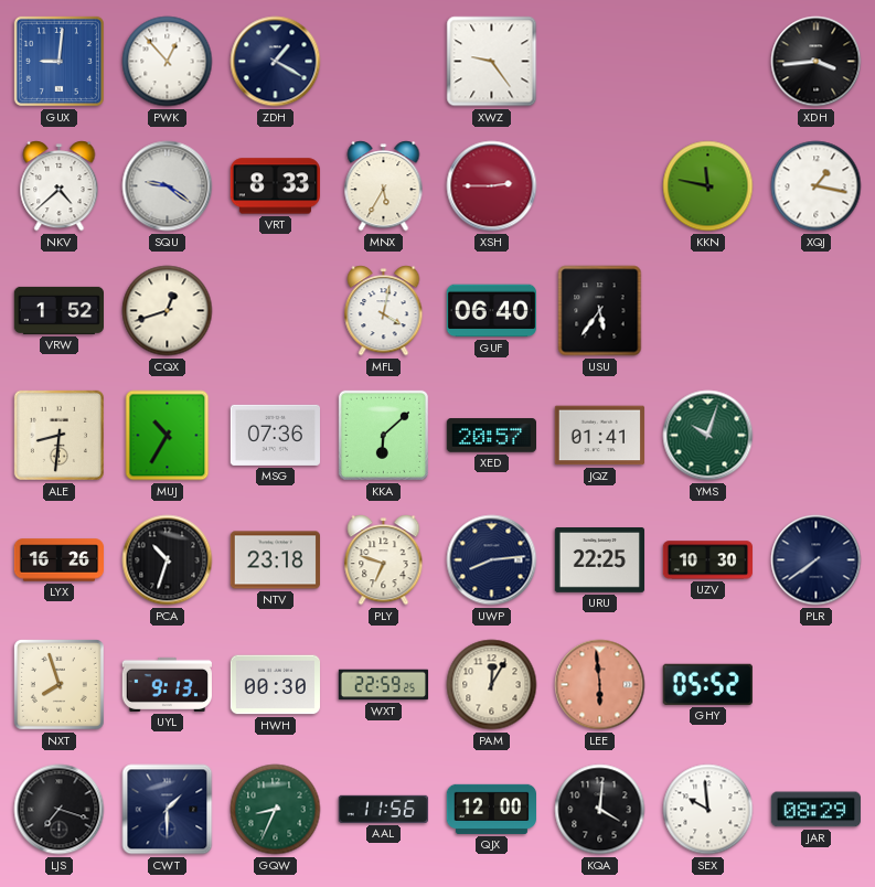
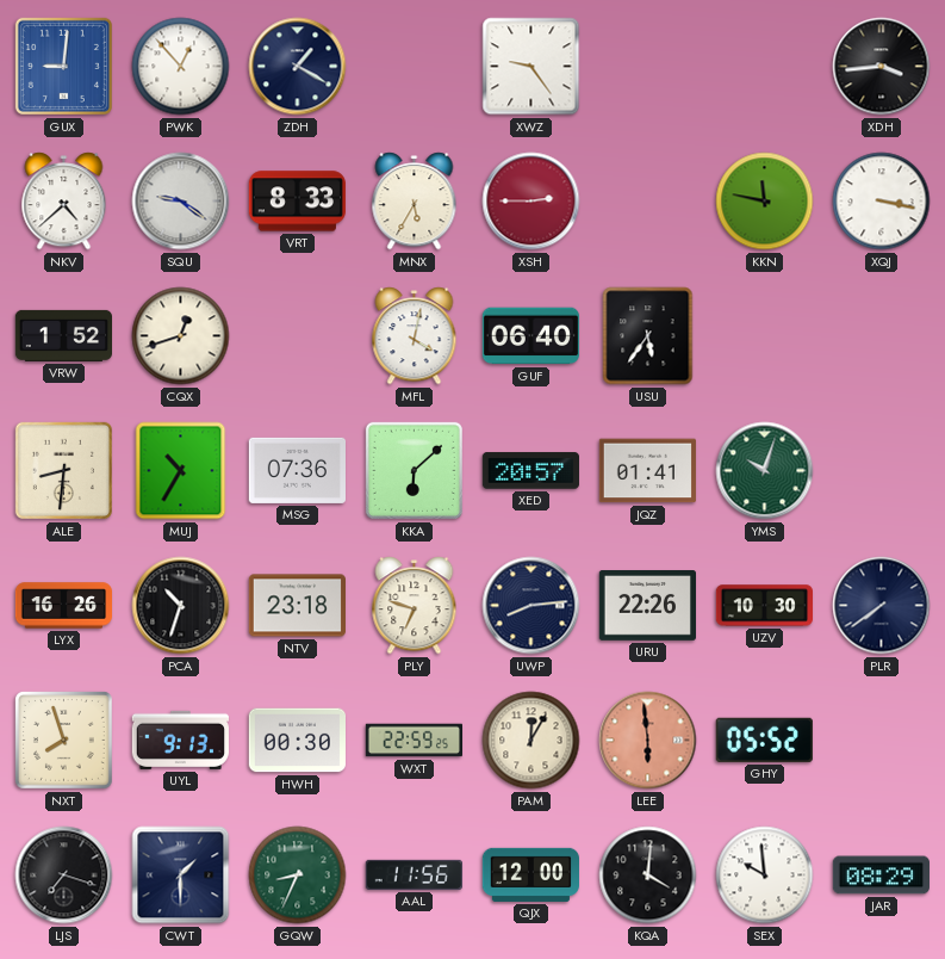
XQJ: 1:17 -> 3:17 (882, 202)
URU: 22:25 -> 22:26 (647, 606)
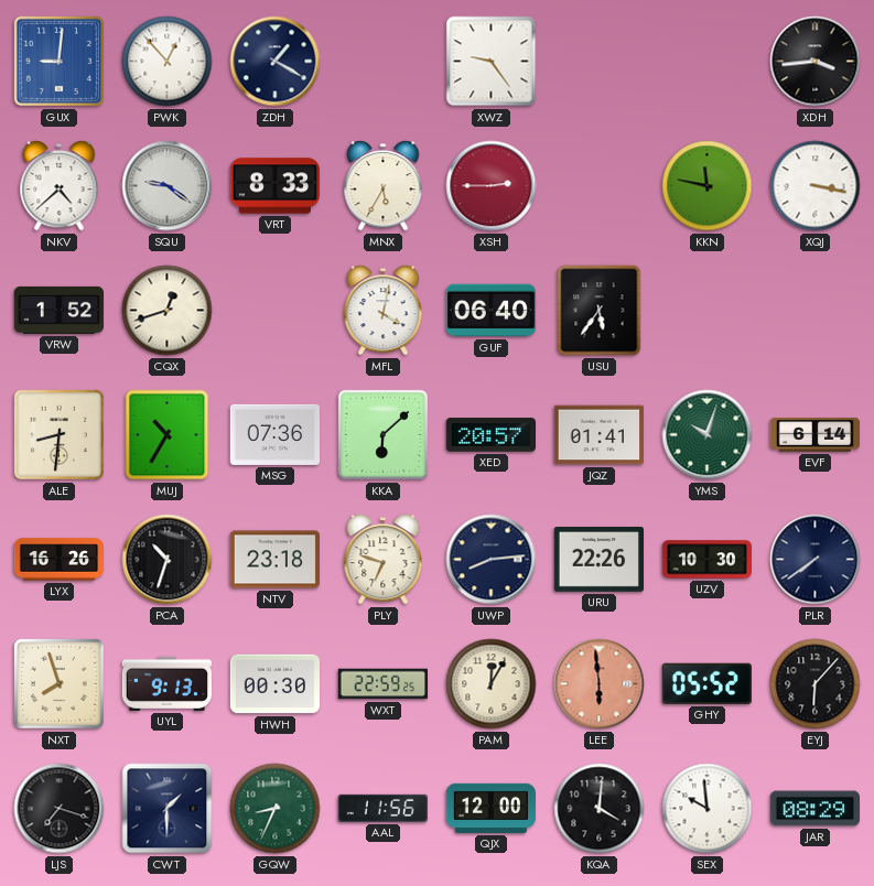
EVF: none -> 6:14 (814, 435)
EYJ: none -> 6:07 (816, 684)
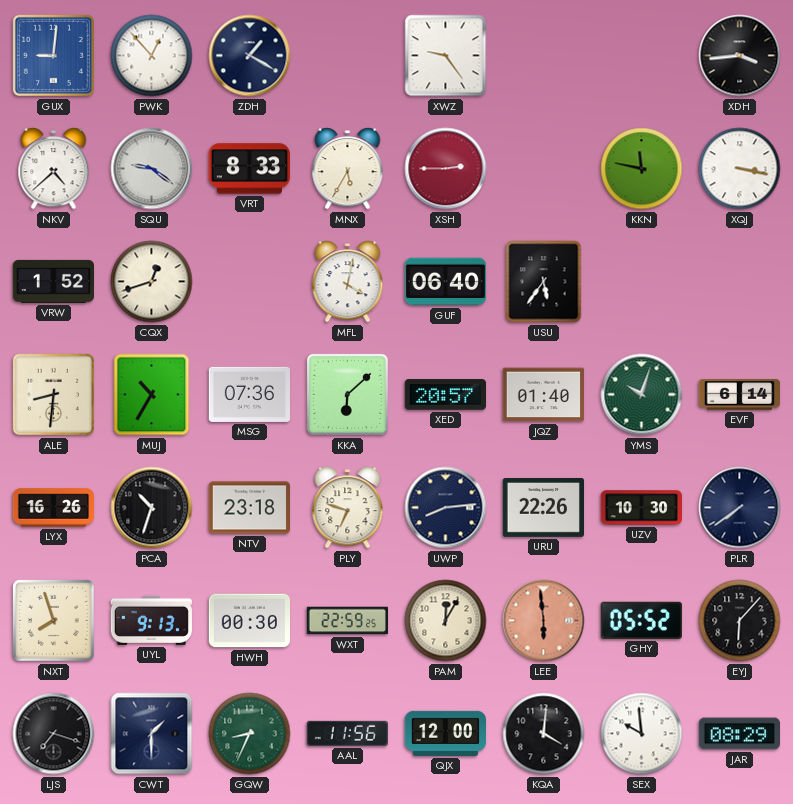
JQZ: 01:41 -> 01:40 (543, 395)
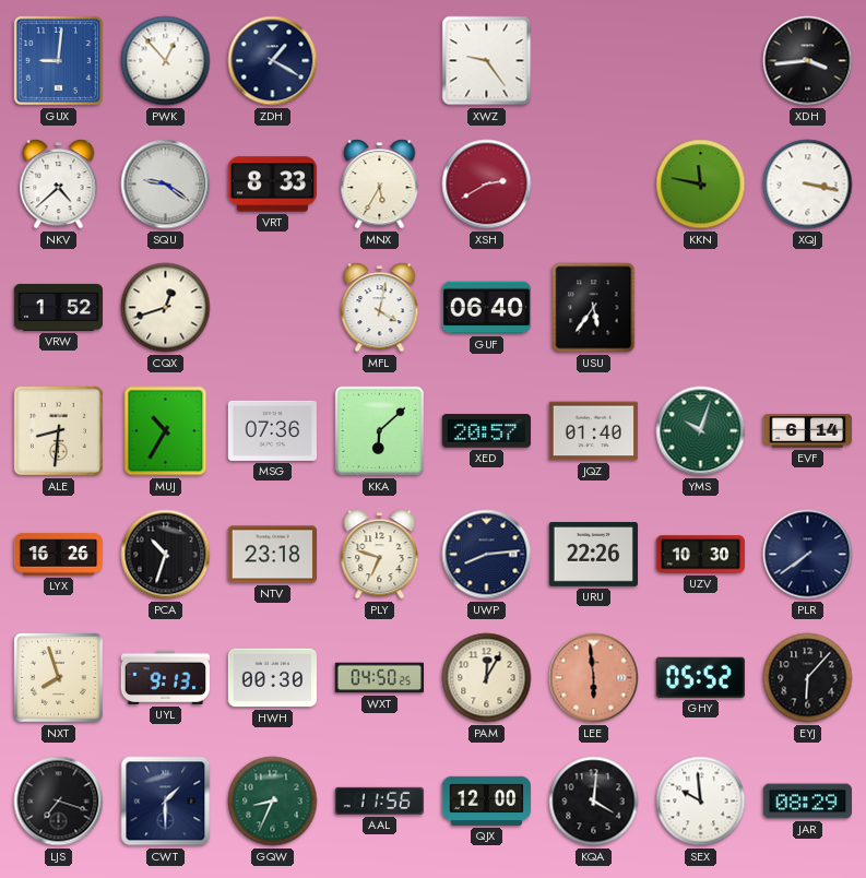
XSH: 2:45 -> 2:40 (487, 185)
WXT: 22:59 -> 04:50 (379, 678)
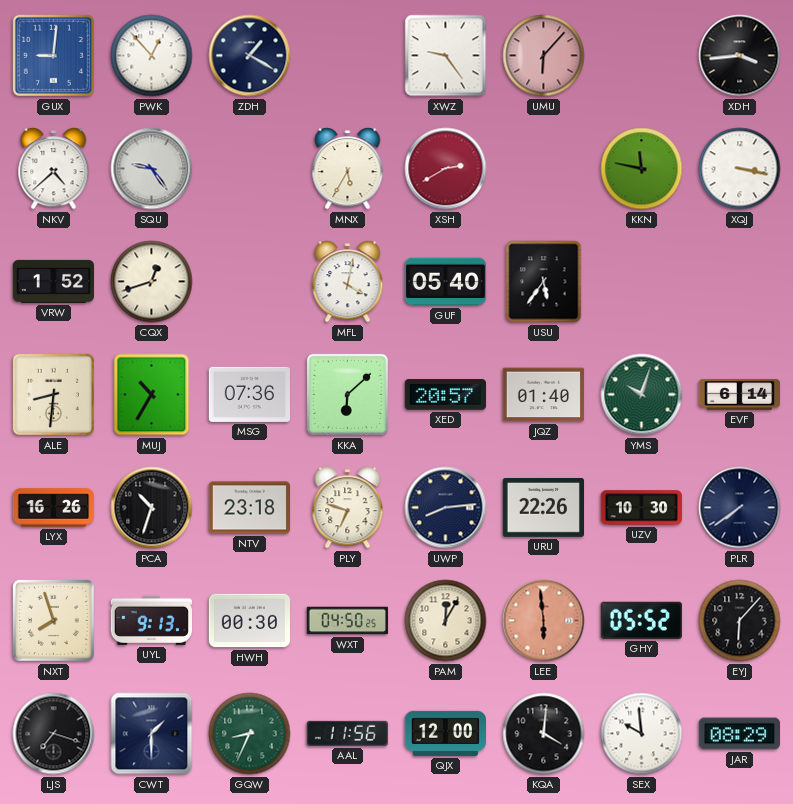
UMU: none -> 6:07 (544, 56)
SQU: 9:21 -> 9:24 (152, 169)
VRT: 8:33 -> none (272, 185)
GUF: 06:40 -> 05:40 (445, 282)
